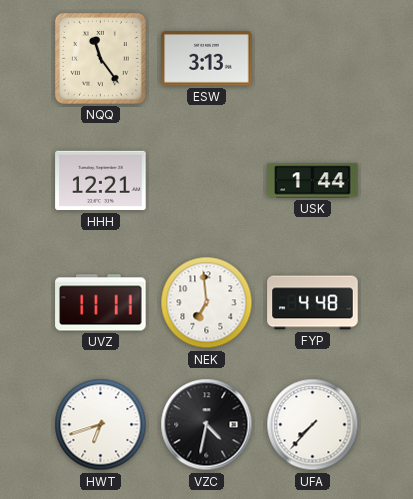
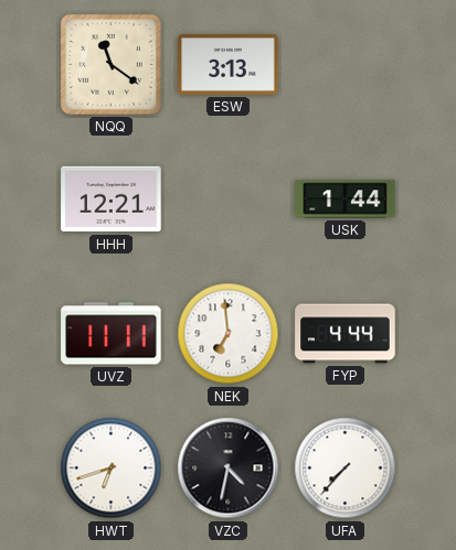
NQQ: 11:24 -> 11:21 (110, 64)
FYP: 4:48 -> 4:44 (346, 334)
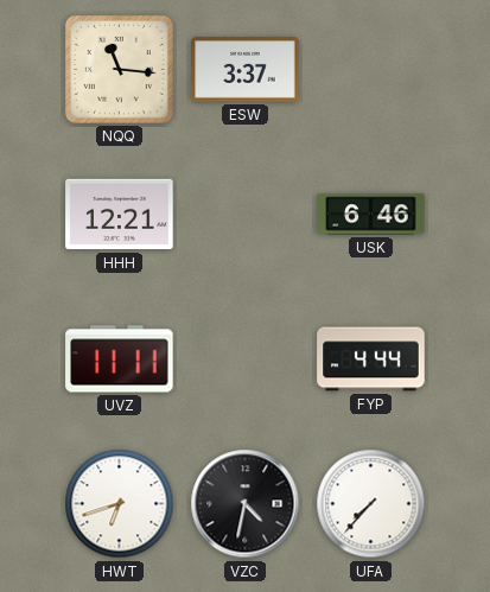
NQQ: 11:21 -> 11:16 (119, 69)
ESW: 3:13 -> 3:37 (246, 70)
USK: 1:44 -> 6:46 (371, 215)
NEK: 6:59 -> none (229, 334)
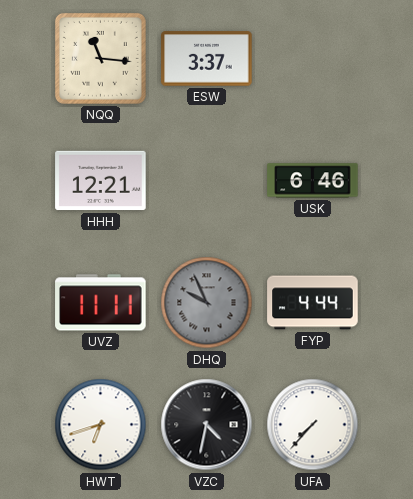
DHQ: none -> 9:56 (207, 303)
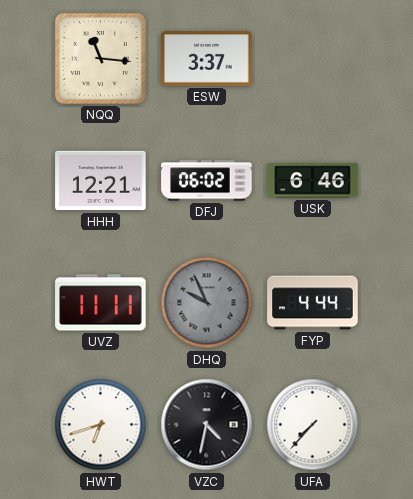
DFJ: none -> 06:02 (207, 181)
